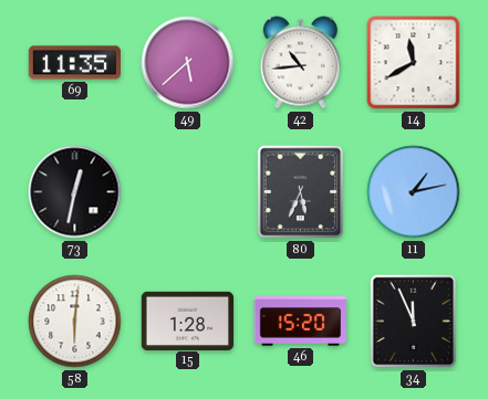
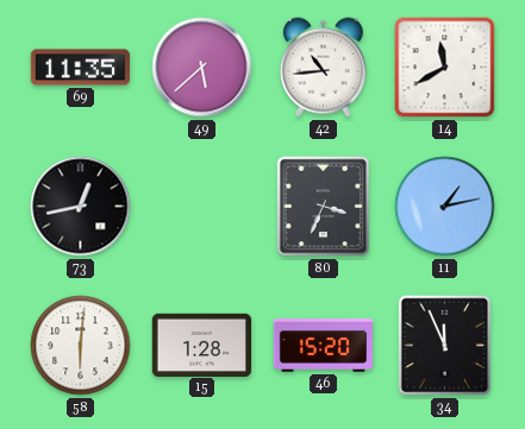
73: 12:32 -> 12:43 (81, 207)
80: 5:34 -> 3:34 (324, 207)
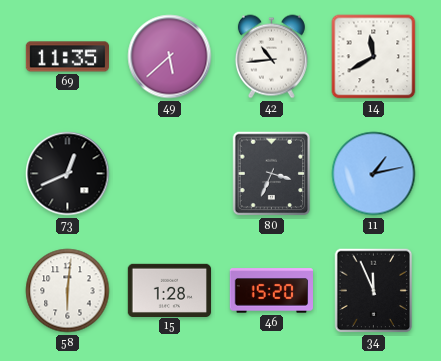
73: 12:43 -> 12:41 (68, 174)
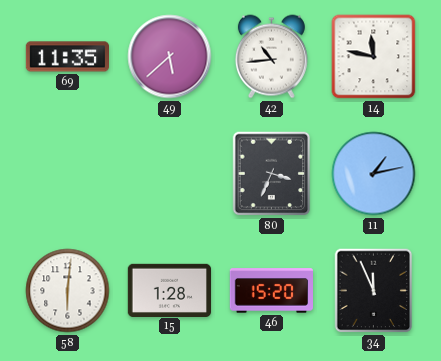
14: 11:40 -> 11:47 (374, 57)
73: 12:41 -> none (68, 174)
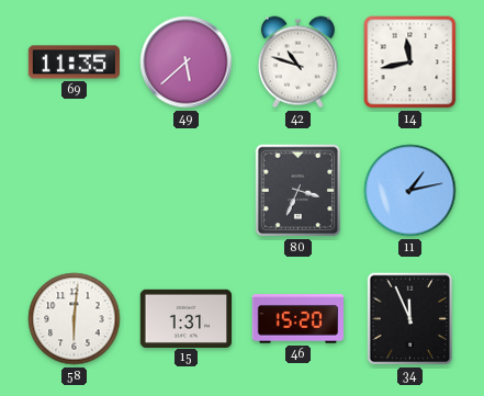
42: 10:44 -> 10:48 (297, 63)
14: 11:47 -> 11:43 (410, 63)
15: 1:28 -> 1:31 (187, 318)
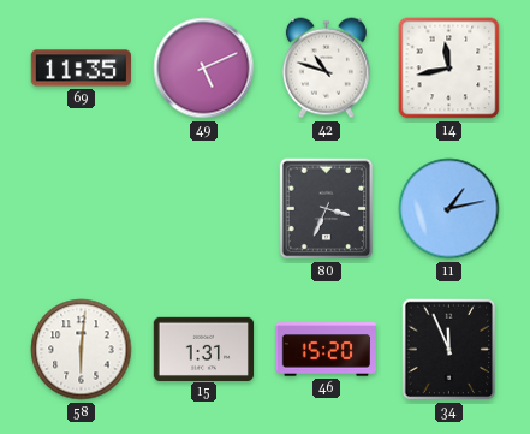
49: 5:38 -> 5:11 (204, 69)
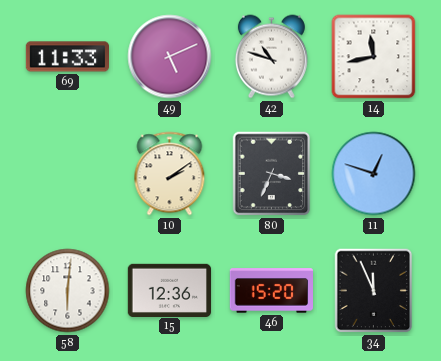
69: 11:35 -> 11:33 (67, 57)
10: none -> 2:09 (170, 174)
11: 1:13 -> 12:48 (374, 174)
15: 1:31 -> 12:36 (170, 290)
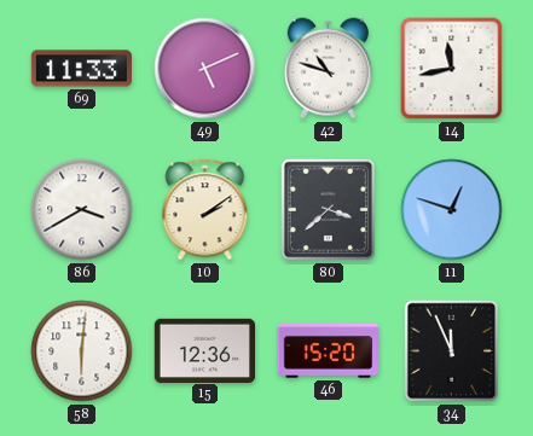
86: none -> 3:40 (82, 210)
80: 3:34 -> 3:38 (329, 210)
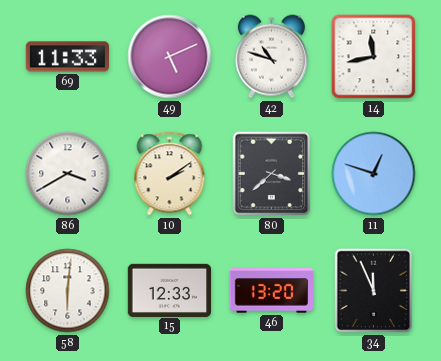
15: 12:36 -> 12:33 (170, 290)
46: 15:20 -> 13:20 (272, 291)
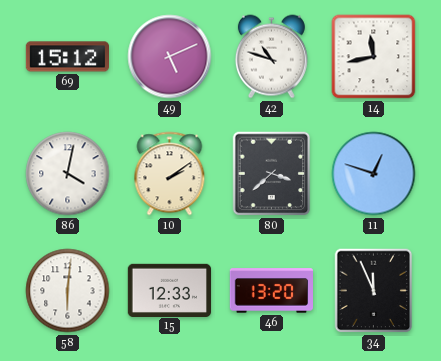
69: 11:33 -> 15:12 (67, 57)
86: 3:40 -> 4:02 (68, 174)
